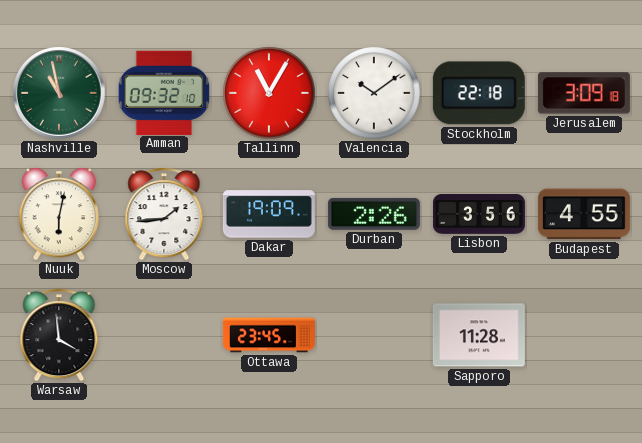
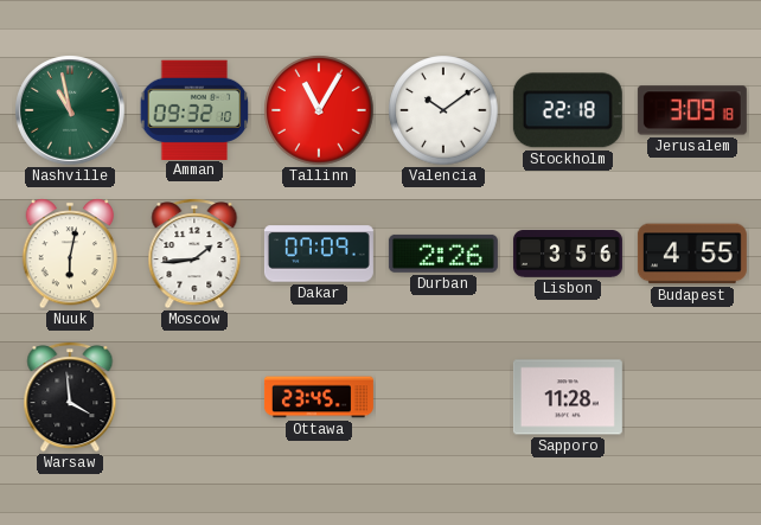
Dakar: 19:09 -> 07:09 (319, 254)
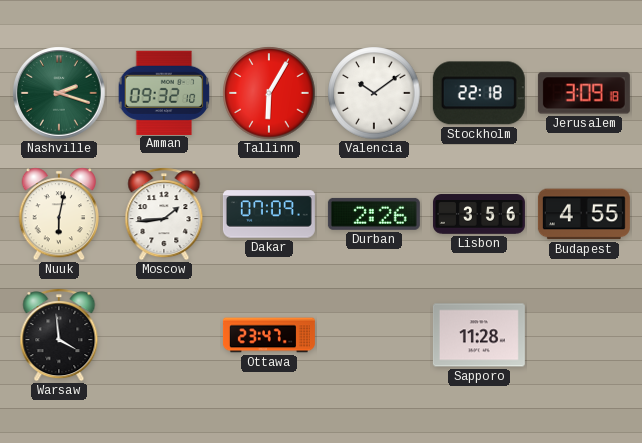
Nashville: 10:58 -> 2:18 (59, 93)
Tallinn: 11:05 -> 6:05 (269, 93)
Ottawa: 23:45 -> 23:47 (269, 335)
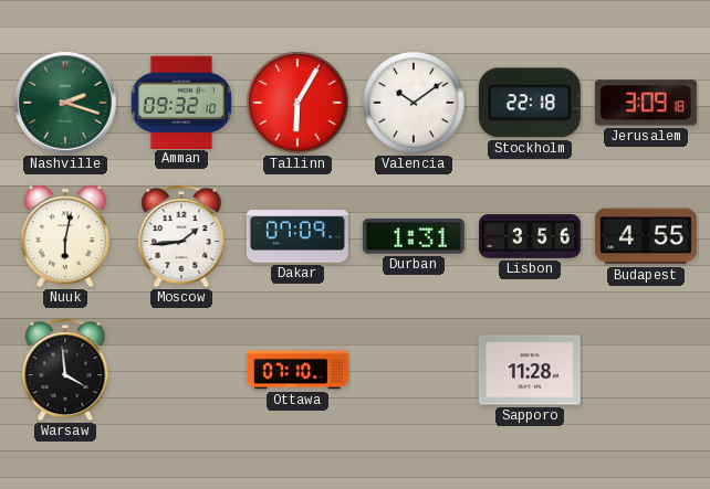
Durban: 2:26 -> 1:31 (414, 236)
Ottawa: 23:47 -> 07:10 (297, 370)
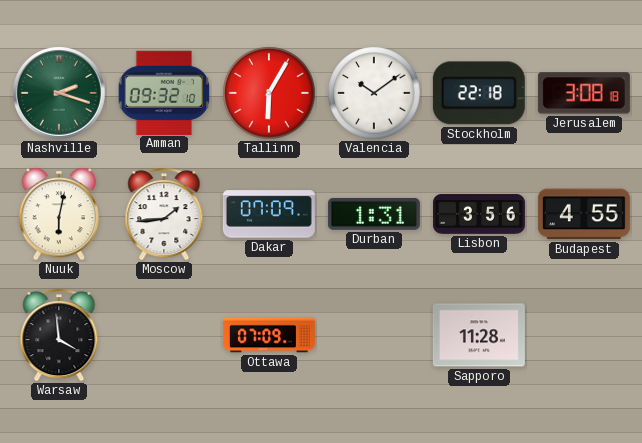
Jerusalem: 3:09 -> 3:08 (584, 93)
Ottawa: 07:10 -> 07:09 (269, 335)
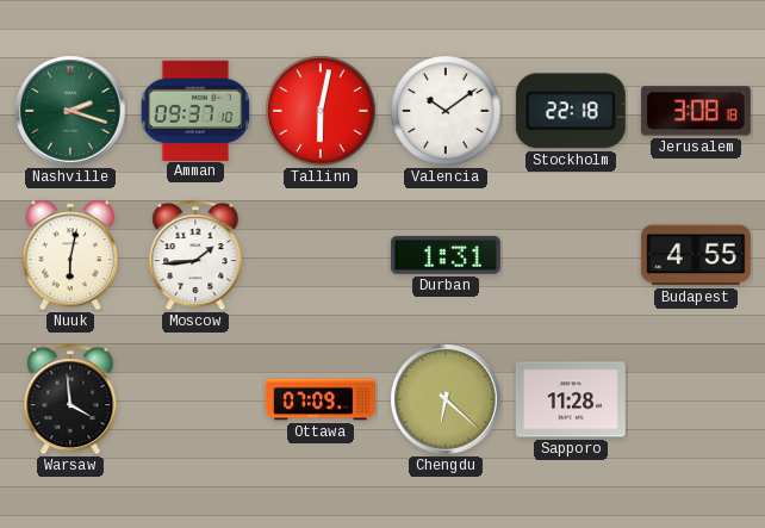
Amman: 09:32 -> 09:37 (195, 110)
Tallinn: 6:05 -> 6:02 (321, 111)
Dakar: 07:09 -> none (269, 214)
Lisbon: 3:56 -> none (479, 214)
Chengdu: none -> 6:22 (446, 399)
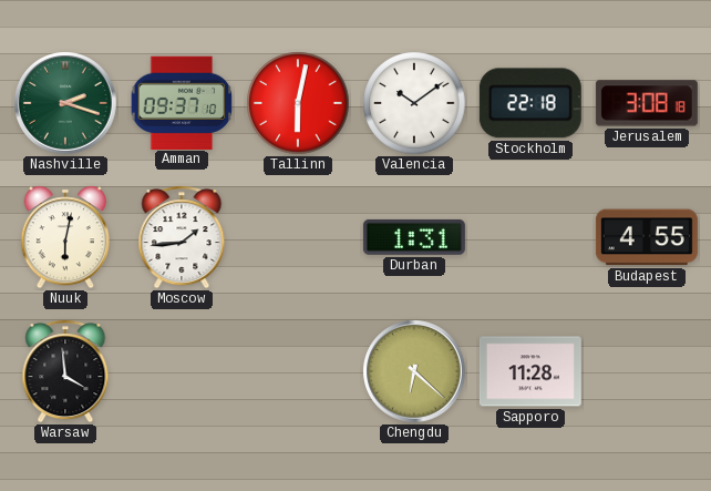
Ottawa: 07:09 -> none (321, 399)
